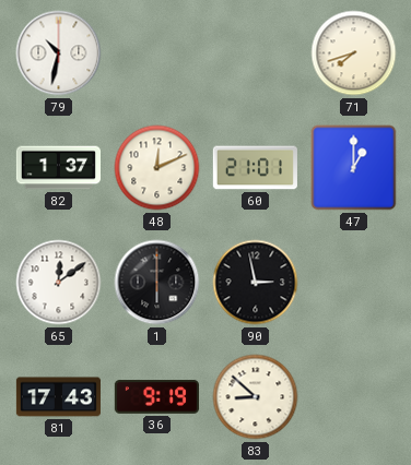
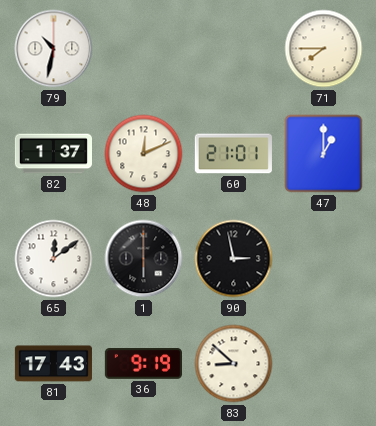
71: 7:42 -> 7:45 (324, 49)
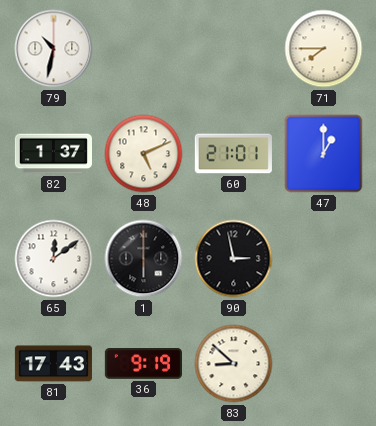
48: 12:11 -> 5:11 (144, 154)
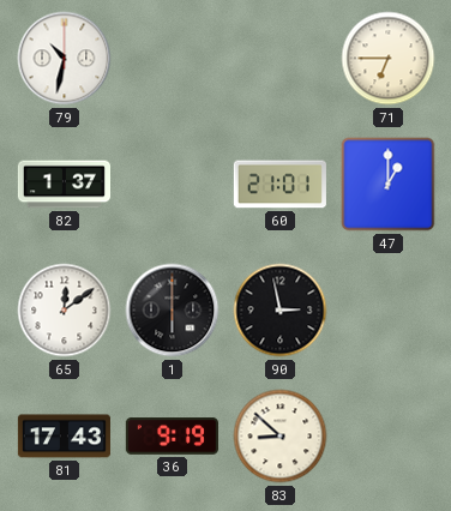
71: 7:45 -> 6:45 (389, 59)
48: 5:11 -> none (144, 154)
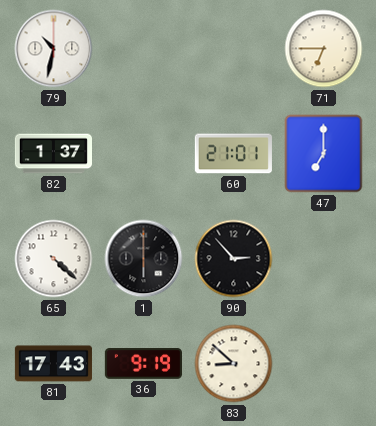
47: 1:00 -> 7:00 (324, 154)
65: 12:09 -> 4:22 (54, 259)
90: 2:58 -> 2:53 (234, 259)
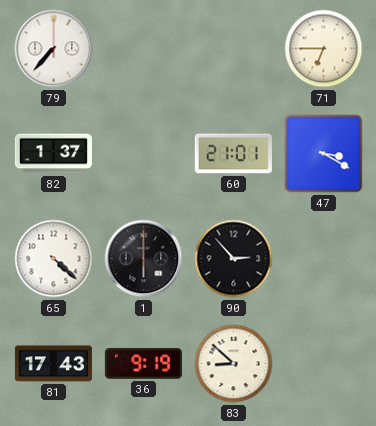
79: 10:32 -> 7:37 (54, 49)
47: 7:00 -> 3:20 (324, 154)
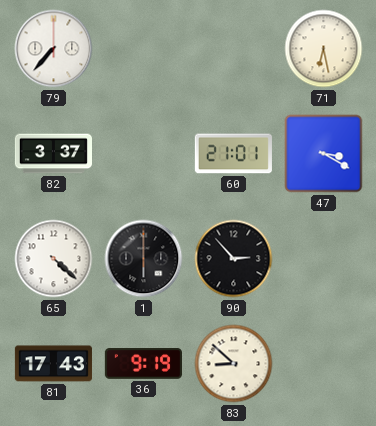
71: 6:45 -> 6:28 (324, 49)
82: 1:37 -> 3:37 (53, 154)
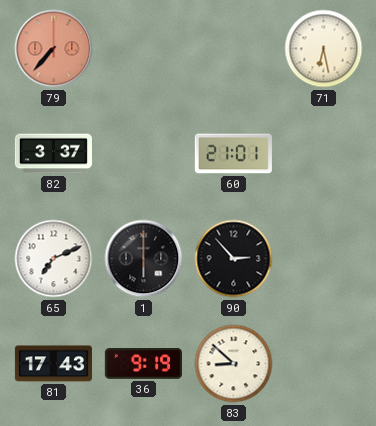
79 dial: white -> salmon (54, 49)
47: 3:20 -> none (324, 154)
65: 4:22 -> 7:11 (54, 259)
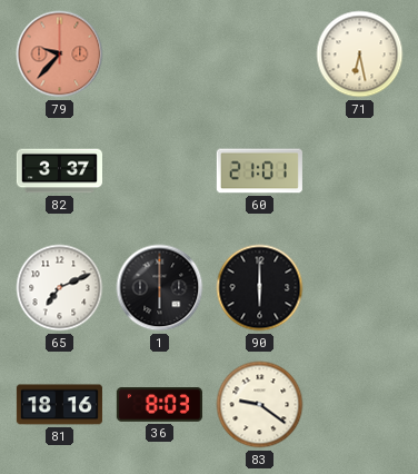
79: 7:37 -> 9:37 (60, 55)
90: 2:53 -> 6:00 (260, 288)
81: 17:43 -> 18:16 (59, 405)
36: 9:19 -> 8:03 (159, 405)
83: 8:52 -> 9:21 (260, 405)
